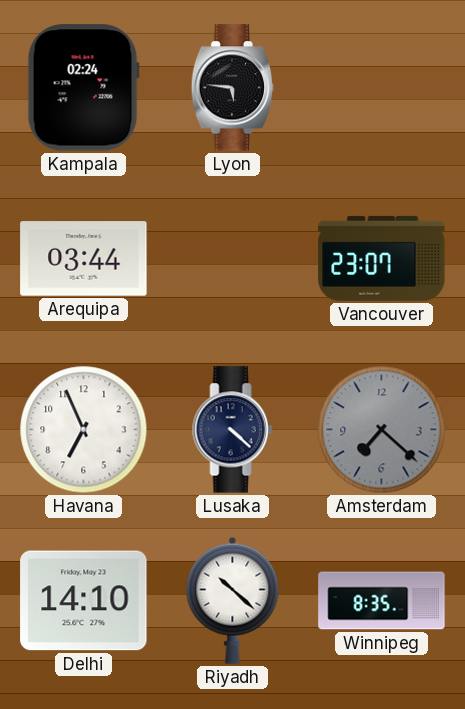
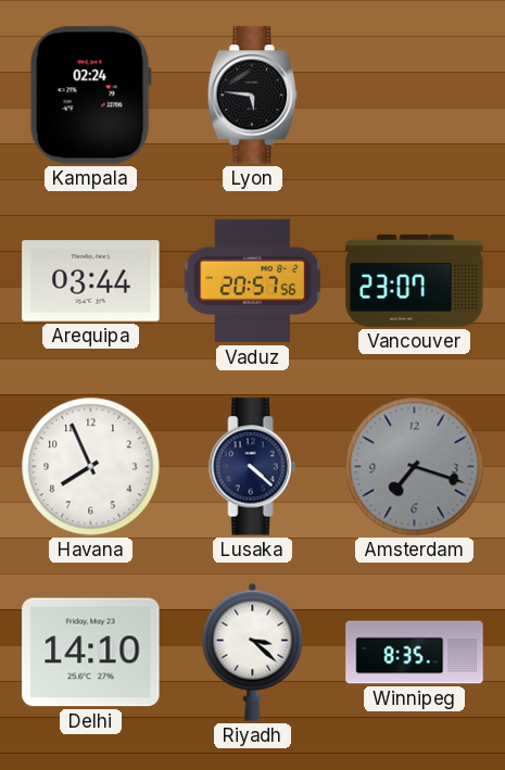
Vaduz: none -> 20:57 (253, 281)
Havana: 6:56 -> 7:56 (91, 467)
Amsterdam: 7:22 -> 7:18 (415, 467)
Riyadh: 10:22 -> 3:22 (253, 652)
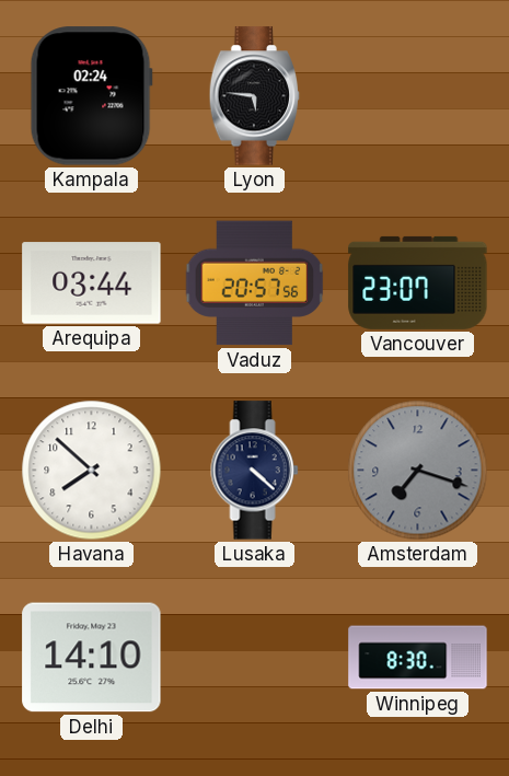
Havana: 7:56 -> 7:52 (92, 471)
Riyadh: 3:22 -> none (253, 652)
Winnipeg: 8:35 -> 8:30 (418, 658)
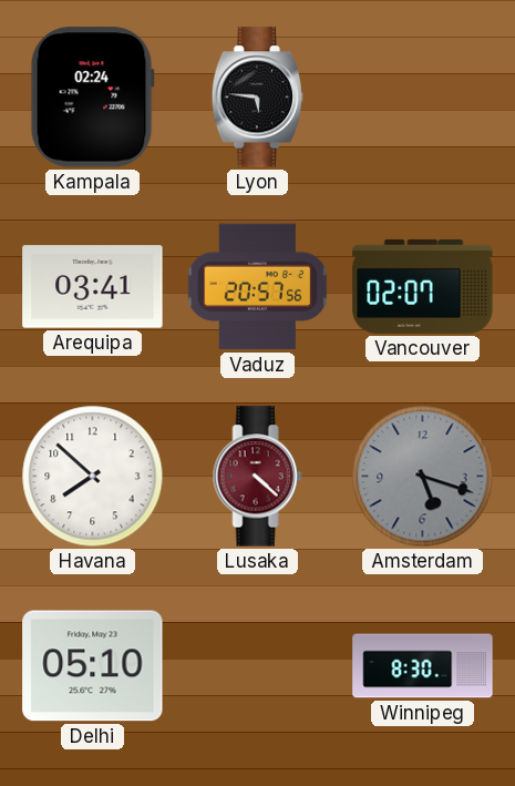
Arequipa: 03:44 -> 03:41 (93, 287)
Vancouver: 23:07 -> 02:07 (423, 286)
Lusaka dial: navy -> burgundy (258, 477)
Amsterdam: 7:18 -> 5:18 (423, 477)
Delhi: 14:10 -> 05:10 (93, 666)
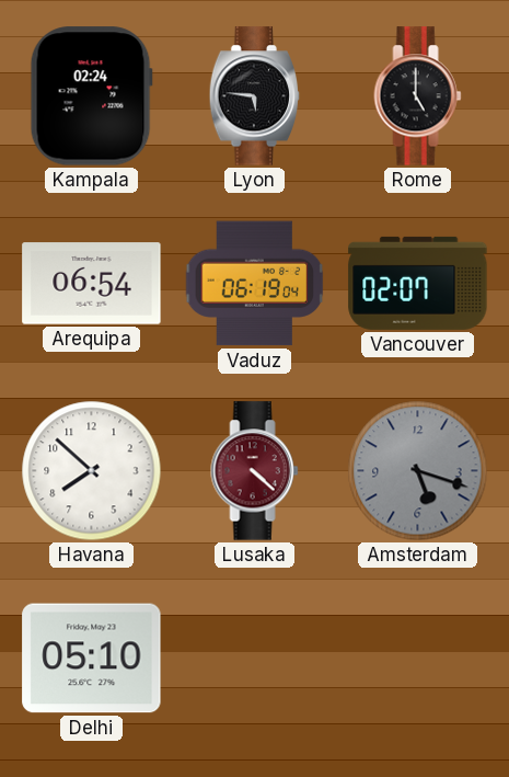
Rome: none -> 5:00 (418, 96)
Arequipa: 03:41 -> 06:54 (92, 284)
Vaduz: 20:57 -> 06:19 (255, 284)
Winnipeg: 8:30 -> none (423, 666)
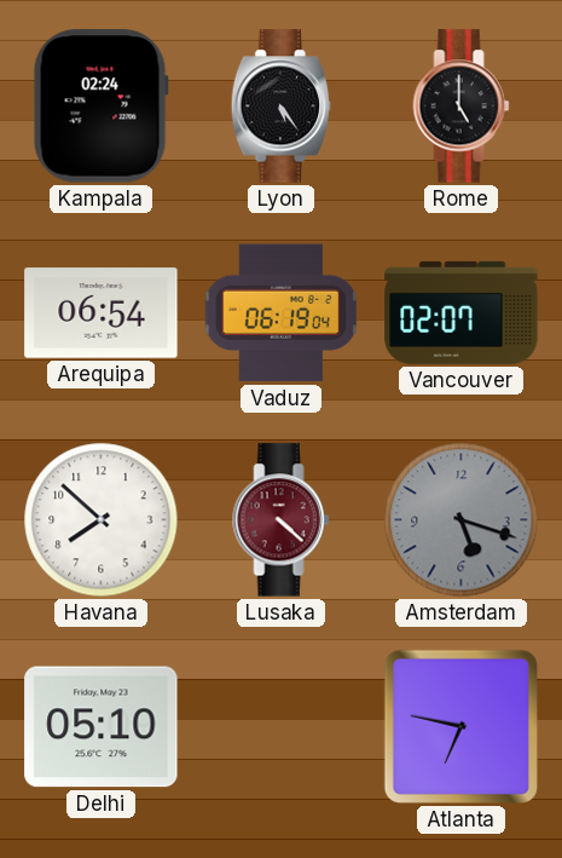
Lyon: 5:46 -> 5:24 (282, 106)
Atlanta: none -> 6:47 (460, 726)
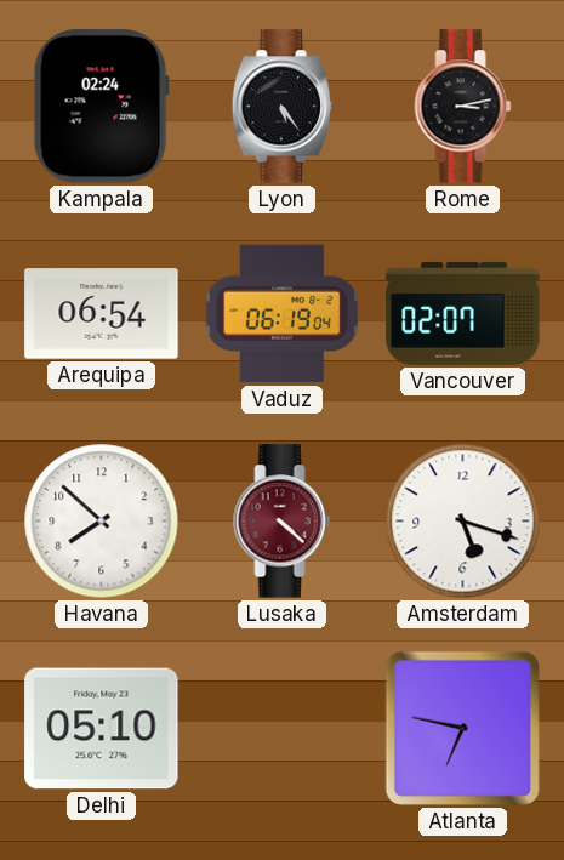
Rome: 5:00 -> 3:13 (463, 107)
Amsterdam dial: grey -> white (463, 522)
